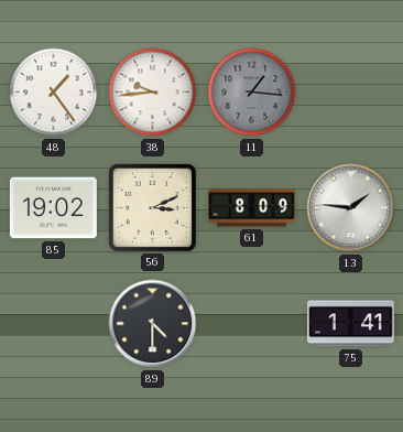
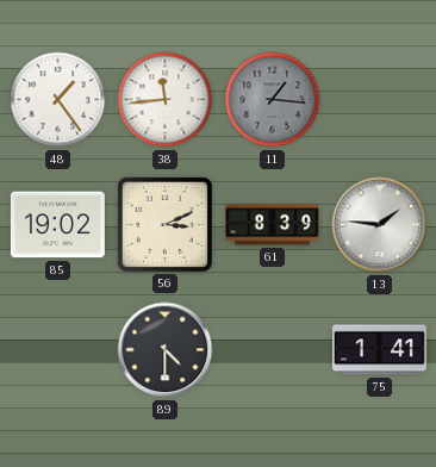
38: 9:44 -> 11:44 (166, 100)
61: 8:09 -> 8:39 (272, 225)
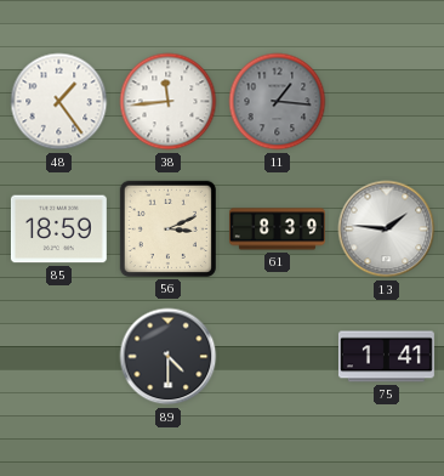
85: 19:02 -> 18:59 (58, 229)
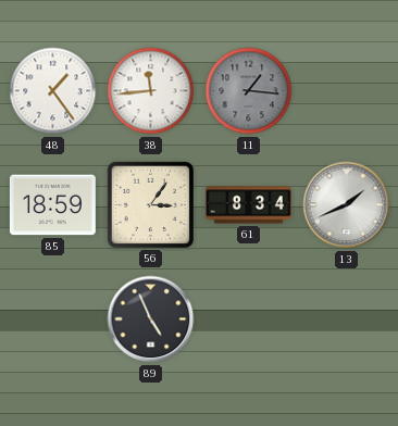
56: 3:11 -> 3:06 (150, 204)
61: 8:39 -> 8:34 (248, 205)
13: 1:46 -> 1:41 (347, 205)
89: 4:30 -> 4:56 (151, 319)
75: 1:41 -> none (386, 357)
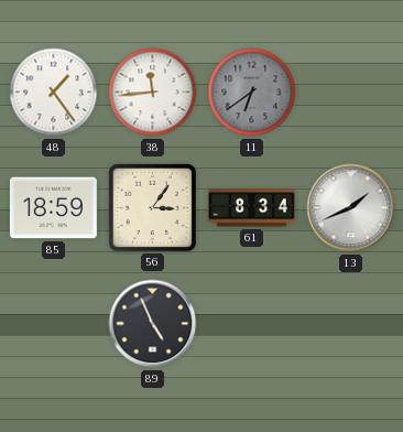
11: 1:16 -> 6:39 (252, 93)
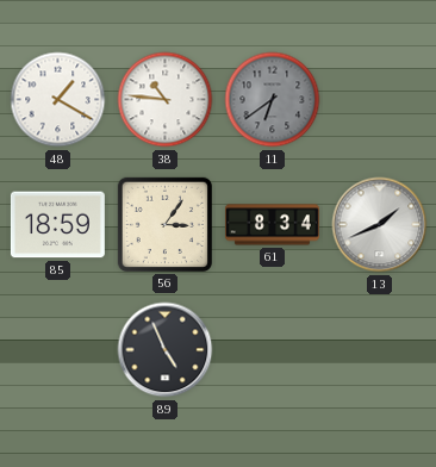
48: 1:24 -> 1:20 (58, 100)
38: 11:44 -> 10:46 (166, 100)
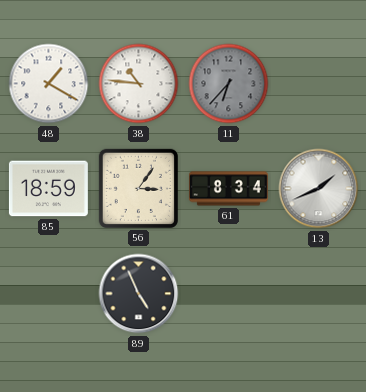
11: 6:39 -> 6:37 (229, 84)
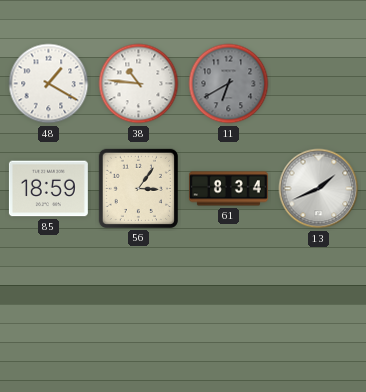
11: 6:37 -> 6:40 (229, 84)
89: 4:56 -> none (139, 294)
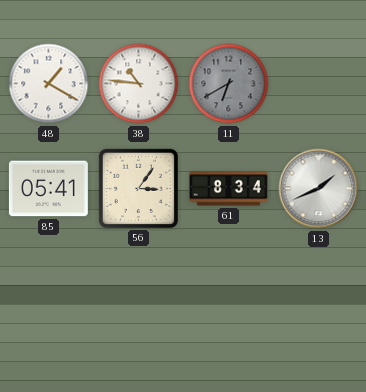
85: 18:59 -> 05:41 (48, 189)
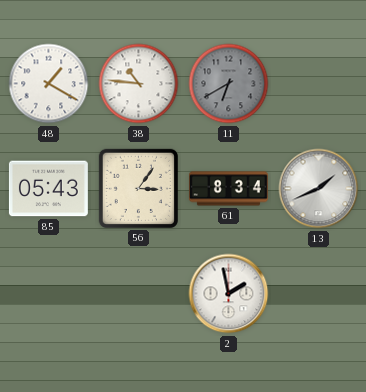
85: 05:41 -> 05:43 (48, 189)
2: none -> 1:58 (229, 294)
